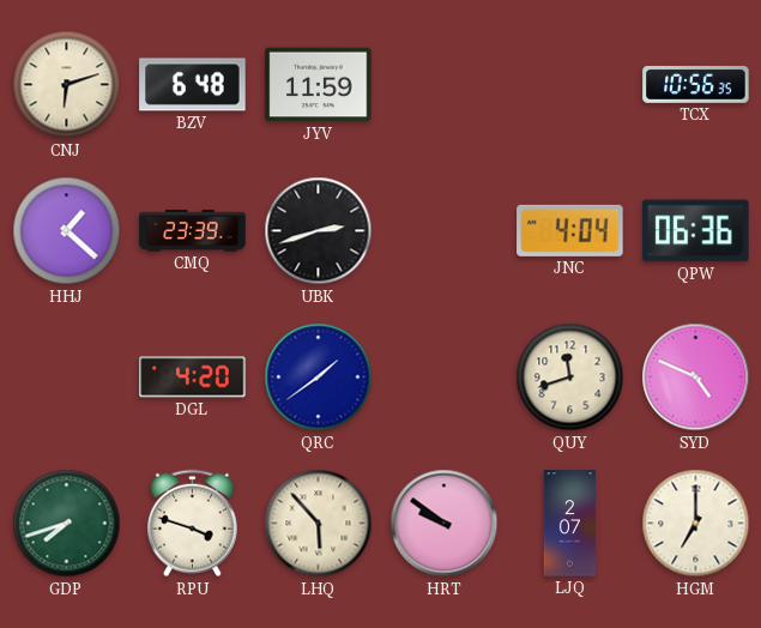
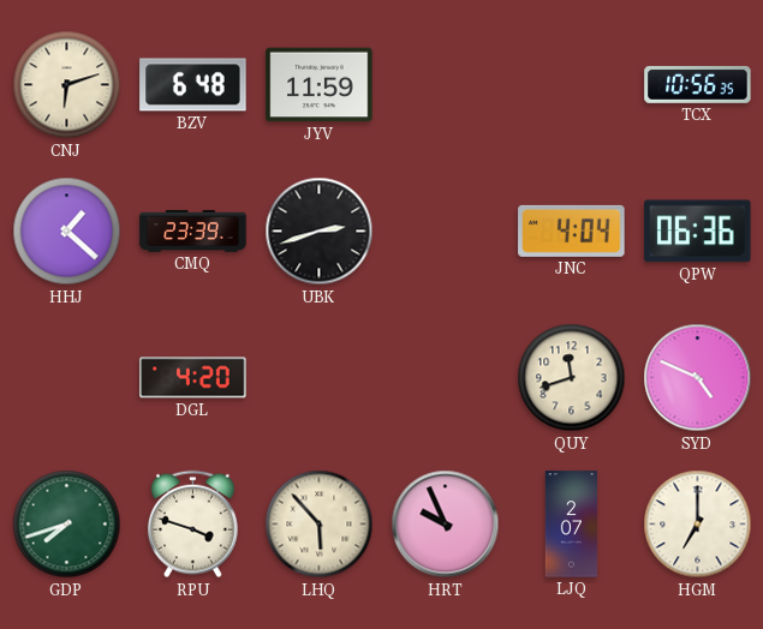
QRC: 1:39 -> none (319, 378)
HRT: 9:51 -> 9:56 (446, 525)
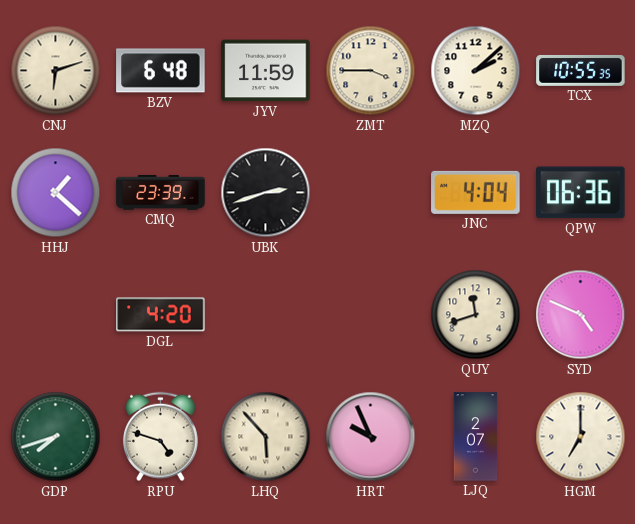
ZMT: none -> 3:45 (371, 71)
MZQ: none -> 2:08 (476, 71)
TCX: 10:56 -> 10:55 (581, 70)
RPU: 3:48 -> 4:48 (160, 437)
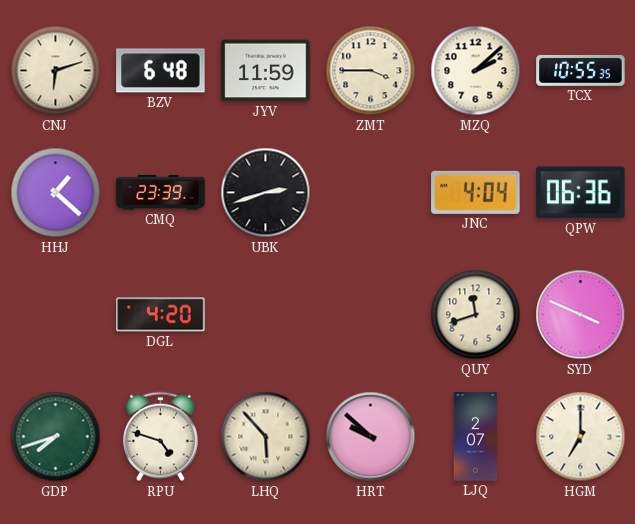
SYD: 4:49 -> 3:49 (581, 315)
HRT: 9:56 -> 9:52 (371, 437)
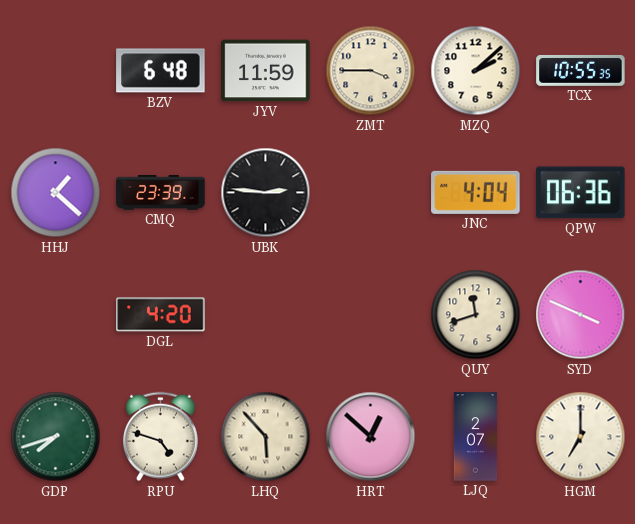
CNJ: 6:12 -> none (56, 71)
UBK: 2:42 -> 2:46 (266, 193)
HRT: 9:52 -> 12:52 (371, 437)
